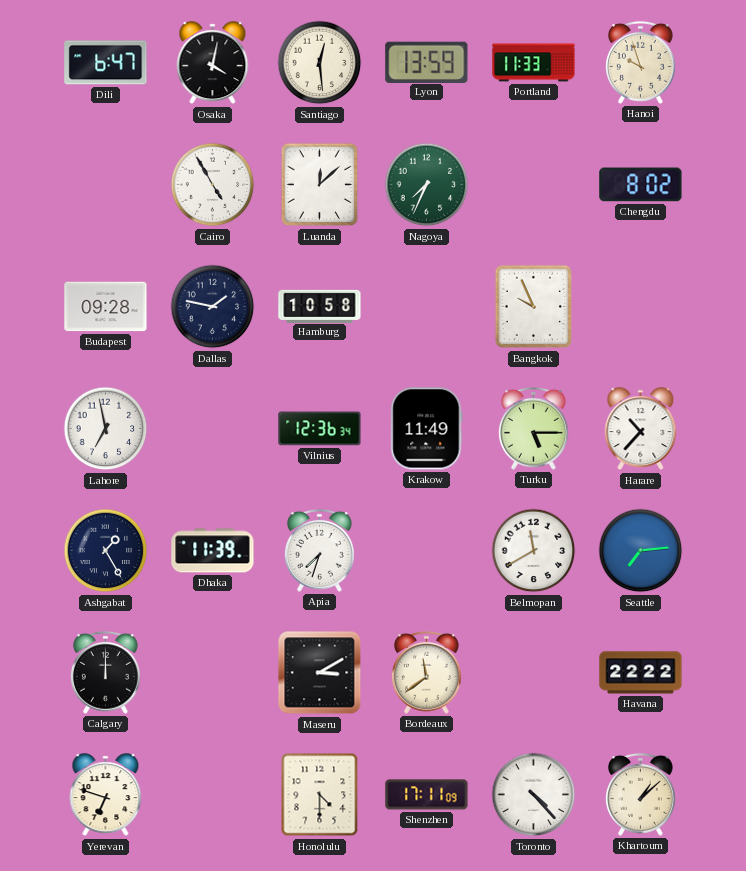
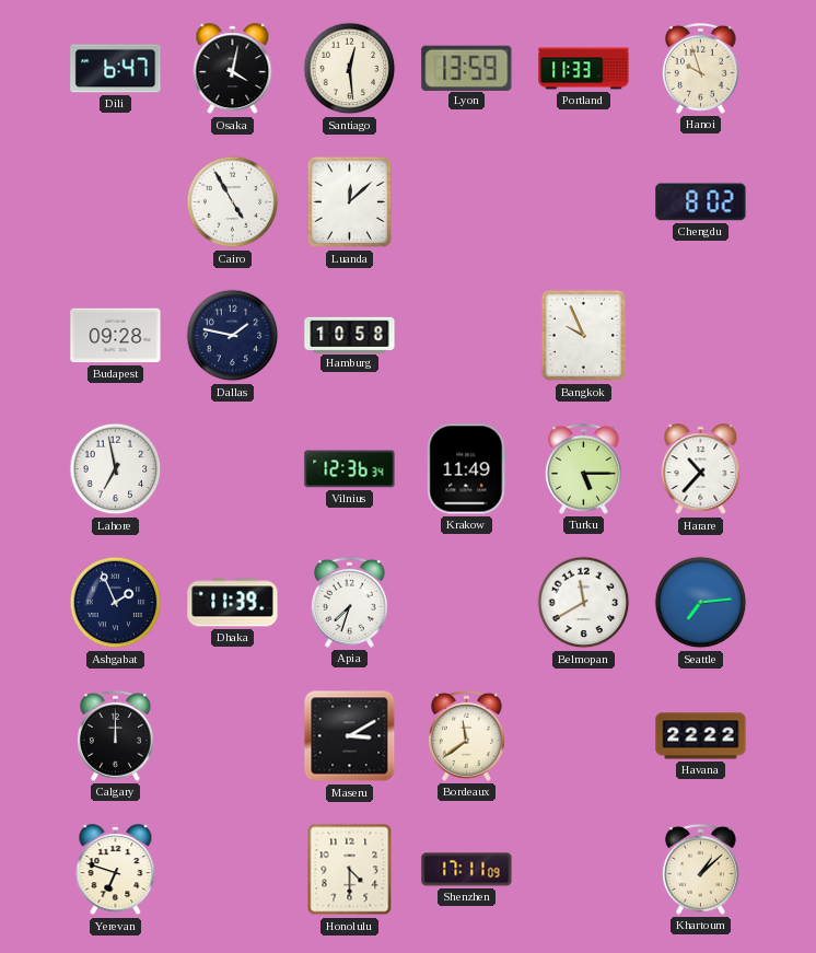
Nagoya: 7:34 -> none (427, 185)
Ashgabat: 1:25 -> 1:56 (116, 603)
Toronto: 4:23 -> none (534, 795)
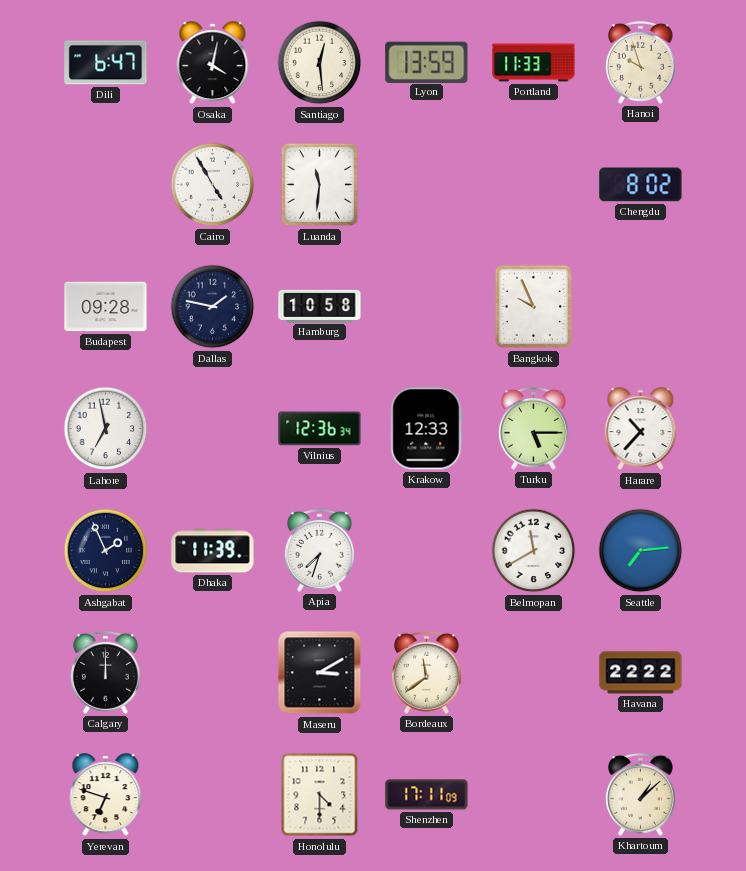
Luanda: 12:08 -> 11:31 (319, 185)
Krakow: 11:49 -> 12:33 (427, 429)
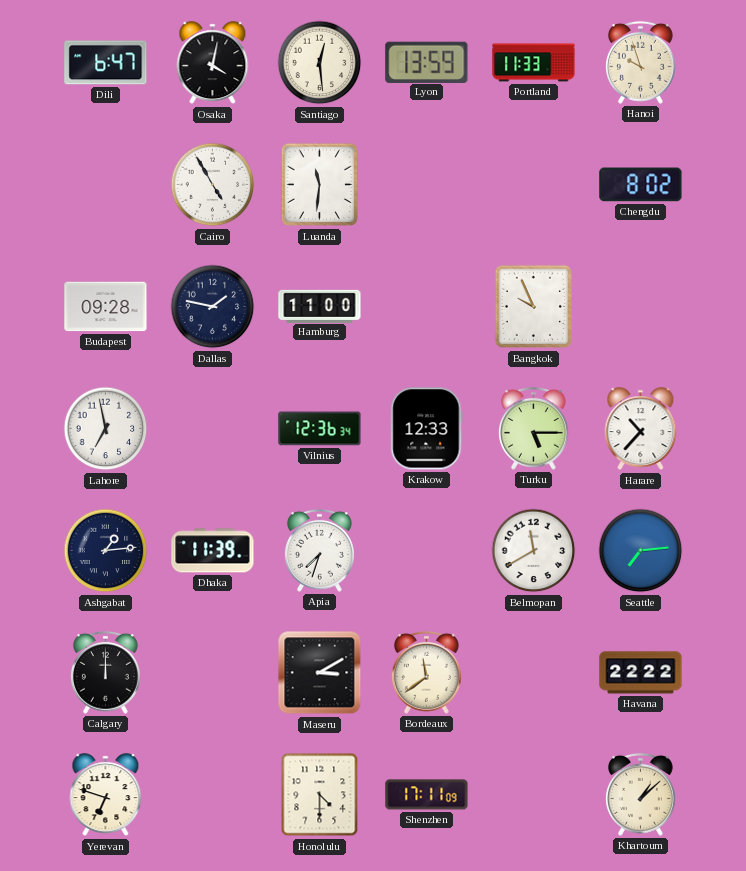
Hamburg: 10:58 -> 11:00 (320, 306)
Ashgabat: 1:56 -> 1:14 (106, 551)
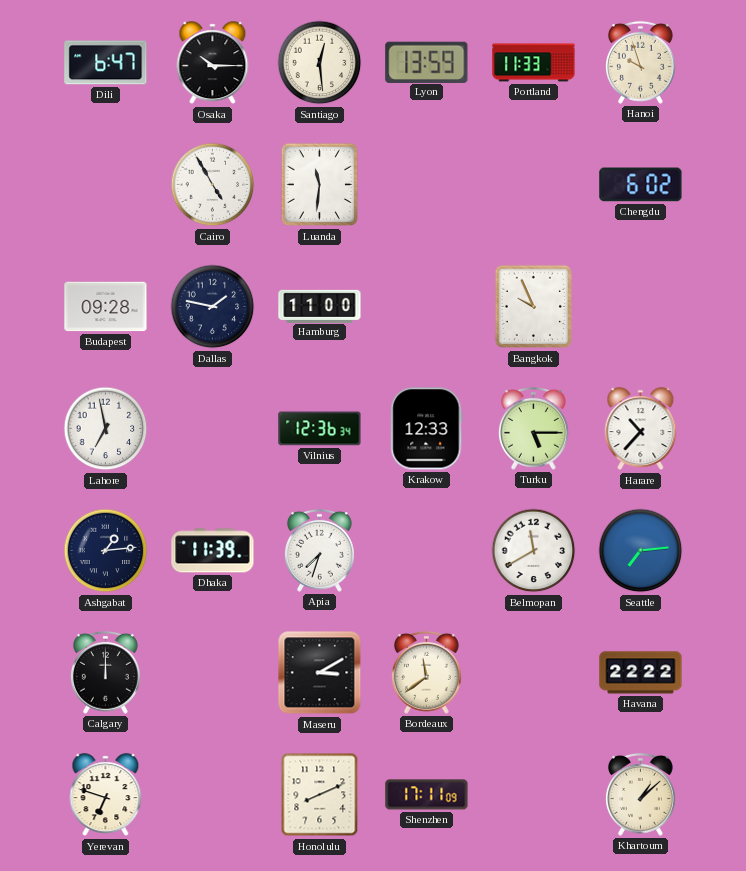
Osaka: 4:02 -> 10:15 (213, 63)
Chengdu: 8:02 -> 6:02 (641, 185)
Honolulu: 4:30 -> 8:11 (320, 795)
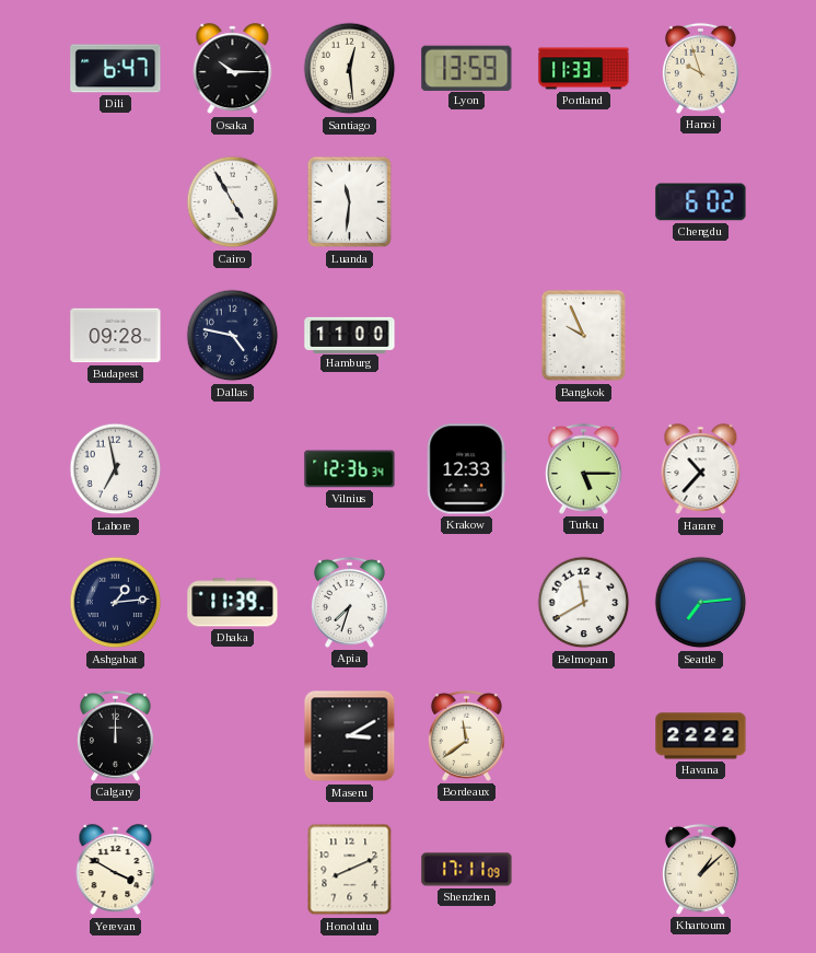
Dallas: 1:47 -> 4:47 (233, 336)
Yerevan: 6:48 -> 3:50 (116, 870)
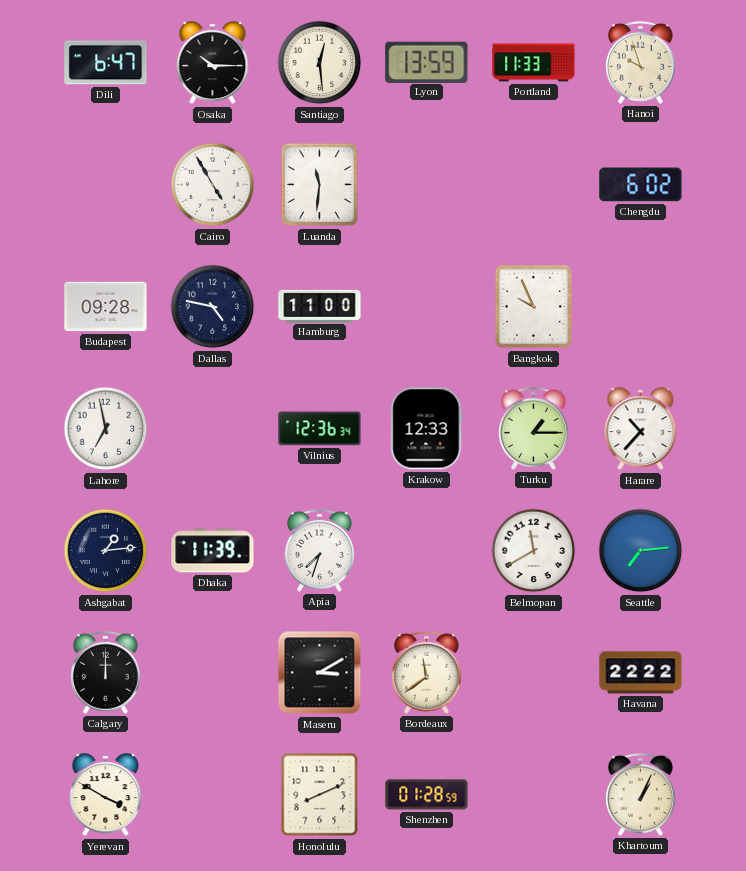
Turku: 5:15 -> 1:15 (533, 428)
Shenzhen: 17:11 -> 01:28 (427, 795)
Khartoum: 1:08 -> 1:04 (640, 794)
